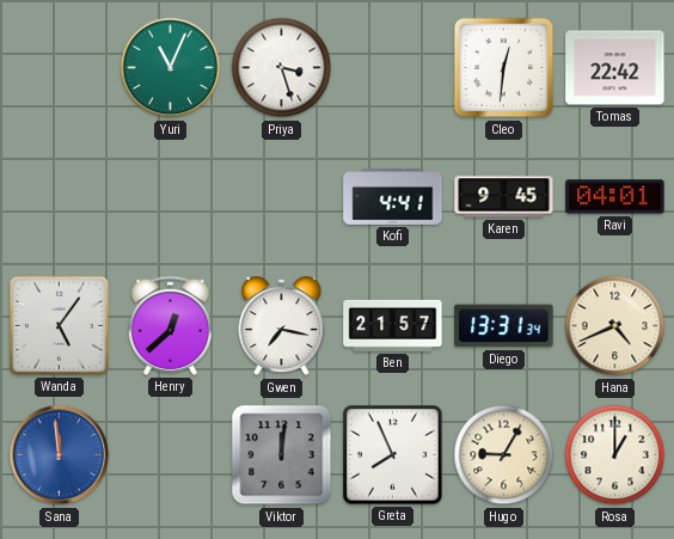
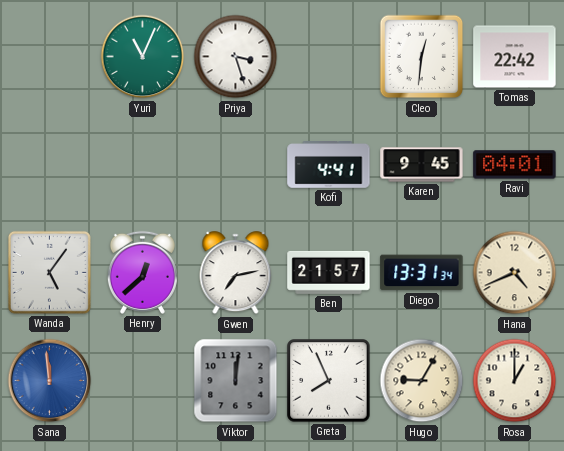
Gwen: 7:17 -> 7:13 (236, 273)
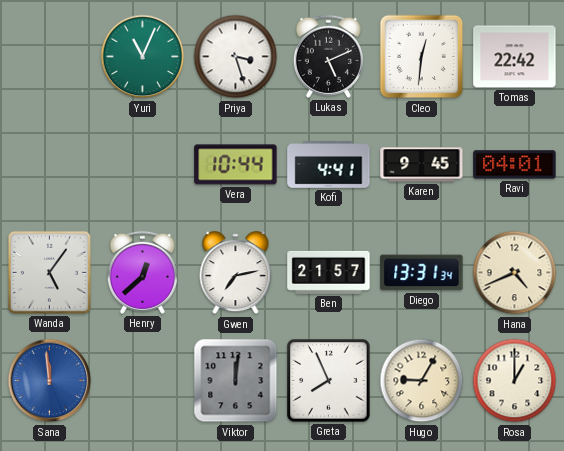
Lukas: none -> 5:11 (328, 56)
Vera: none -> 10:44 (236, 165)
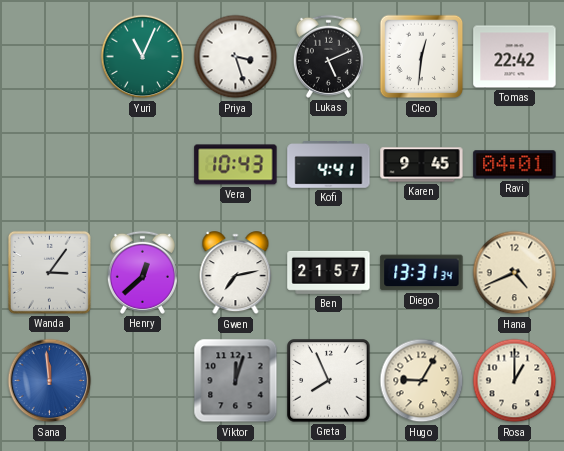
Vera: 10:44 -> 10:43 (236, 165)
Wanda: 5:06 -> 3:06 (49, 272)
Viktor: 12:01 -> 12:03 (236, 381)
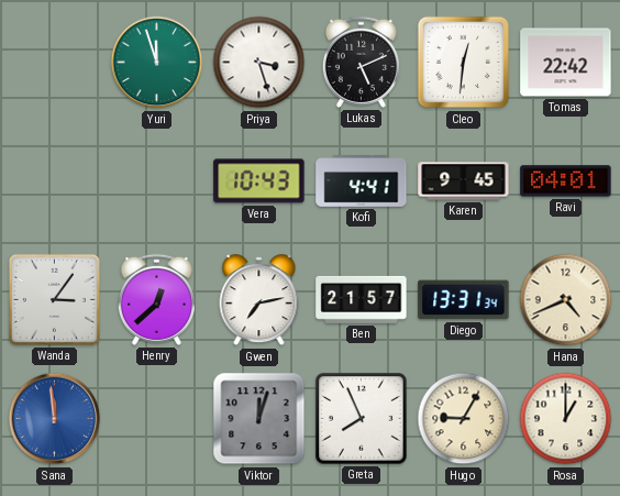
Yuri: 11:04 -> 11:57 (157, 63)
